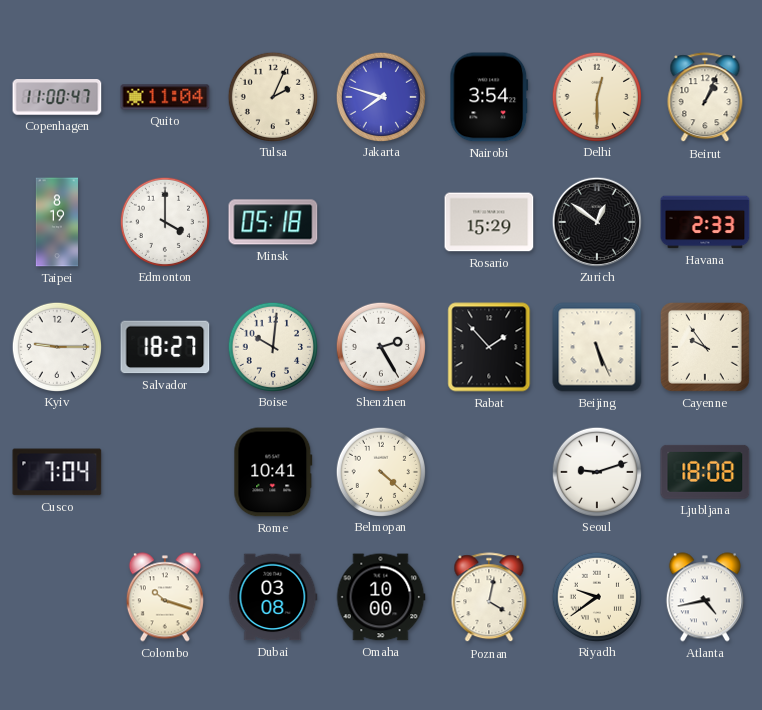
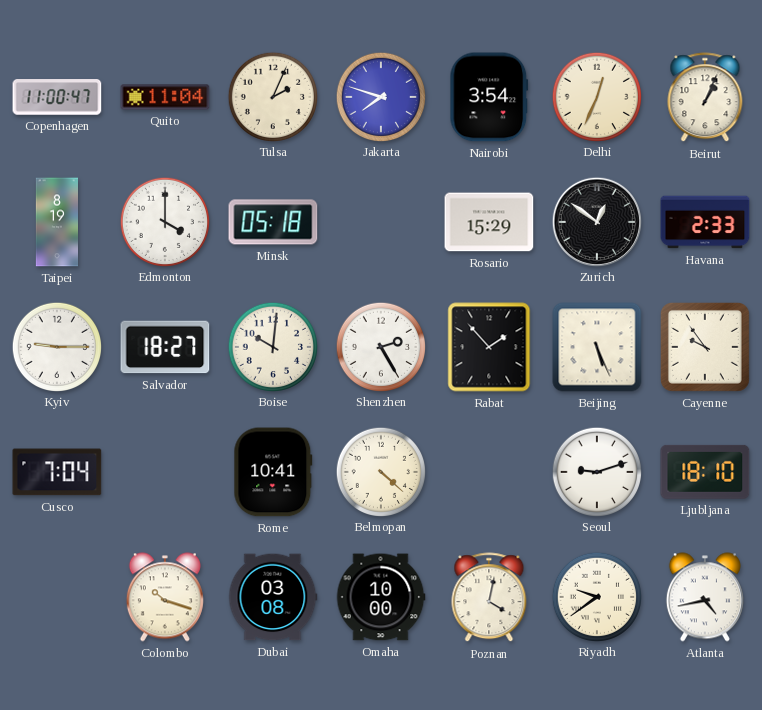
Delhi: 12:30 -> 12:34 (596, 96)
Ljubljana: 18:08 -> 18:10 (705, 472)
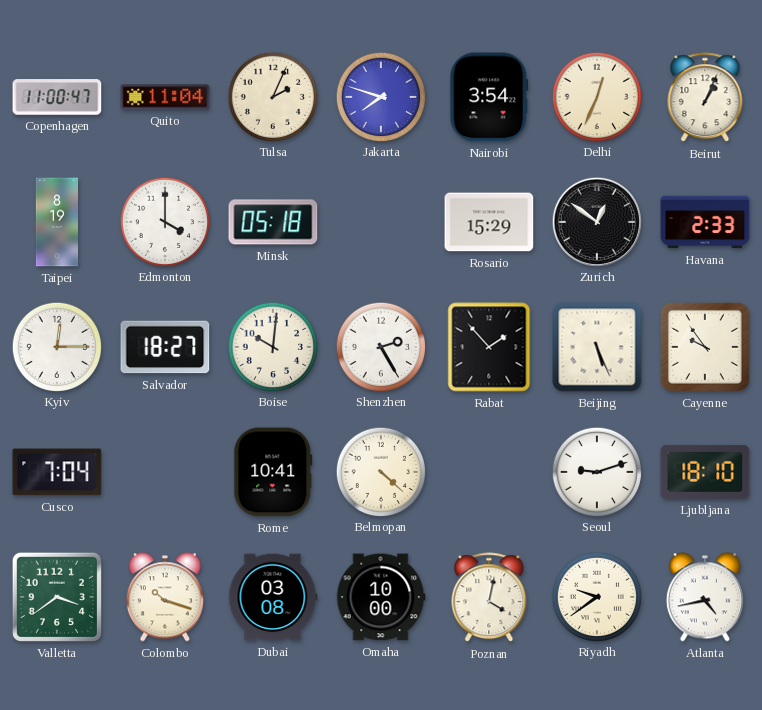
Kyiv: 9:15 -> 12:15 (56, 346)
Valletta: none -> 3:39 (57, 597)
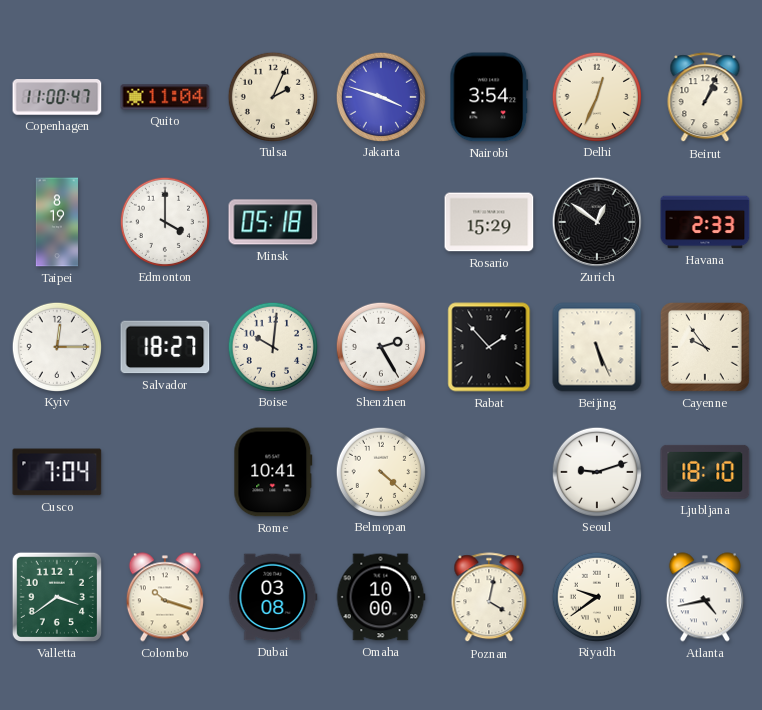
Jakarta: 7:48 -> 3:48 (380, 96)
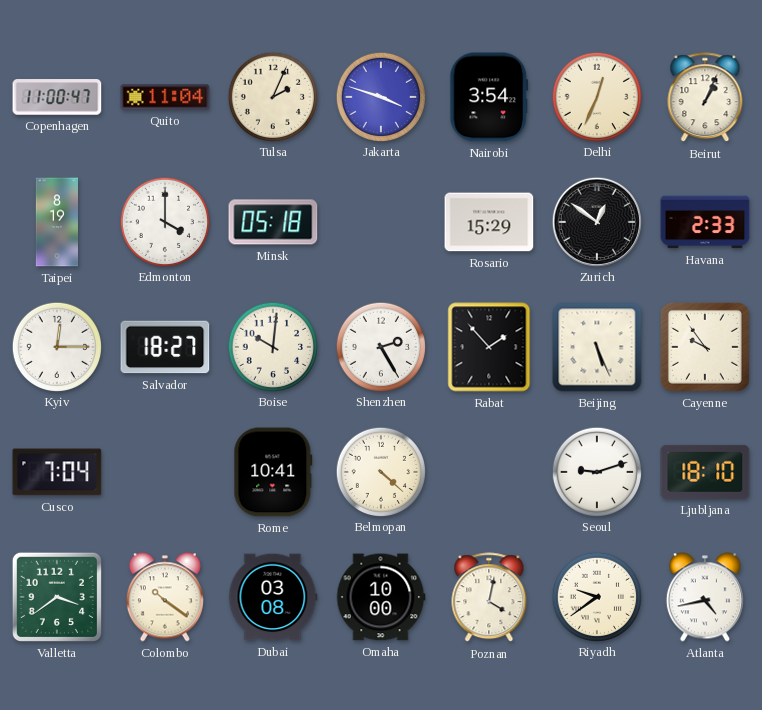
Colombo: 10:18 -> 10:21 (165, 597)
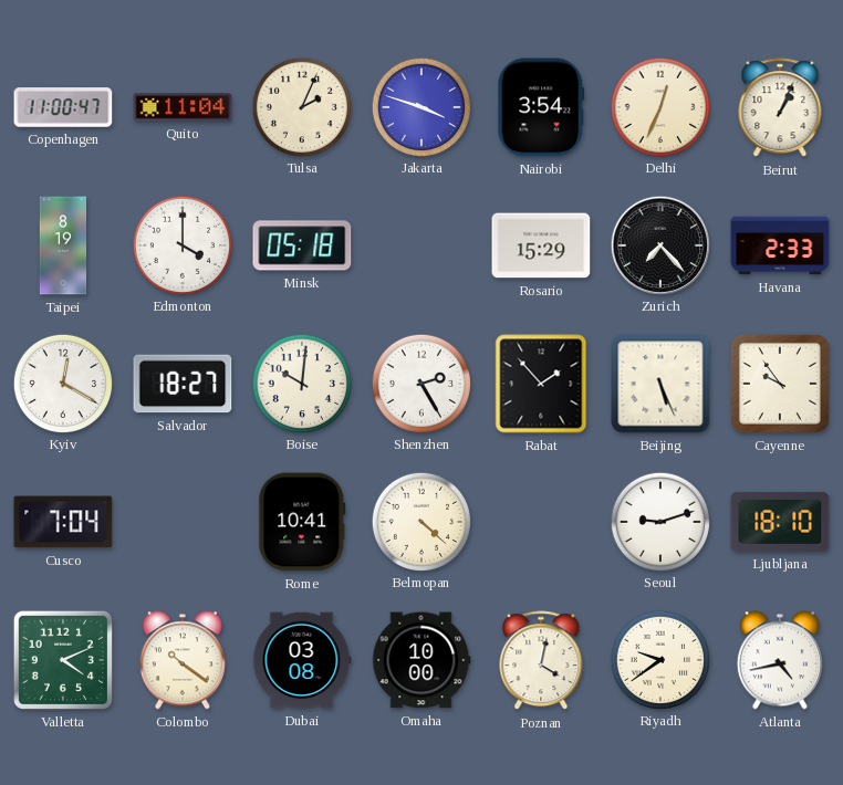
Zurich: 12:51 -> 7:23 (659, 244)
Kyiv: 12:15 -> 12:20 (62, 383)
Valletta: 3:39 -> 4:11 (63, 660)
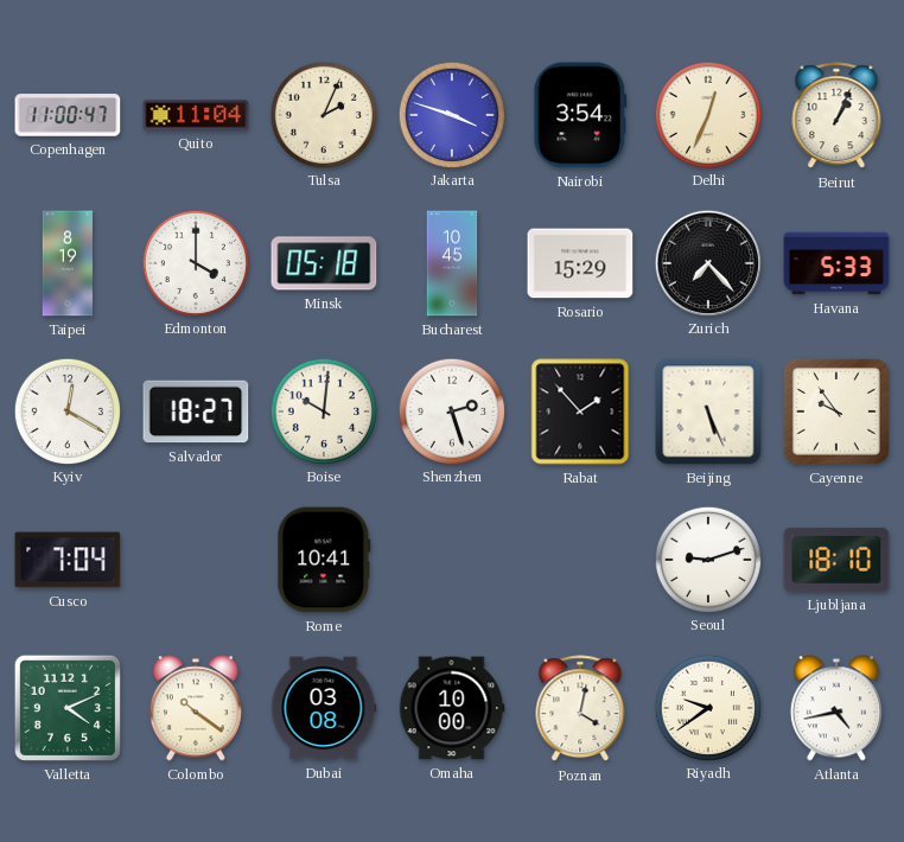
Bucharest: none -> 10:45 (452, 263)
Havana: 2:33 -> 5:33 (836, 263)
Shenzhen: 2:25 -> 2:27 (451, 410)
Belmopan: 4:22 -> none (420, 521)
